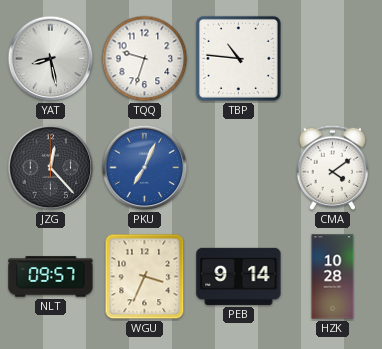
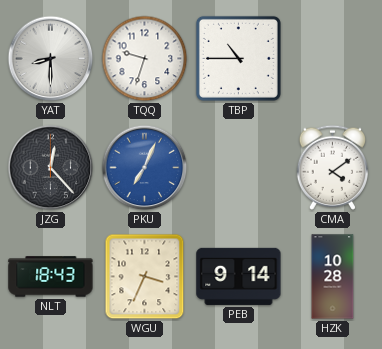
YAT: 8:28 -> 8:30 (51, 59)
TBP: 10:46 -> 10:45 (238, 58)
NLT: 09:57 -> 18:43 (51, 277)
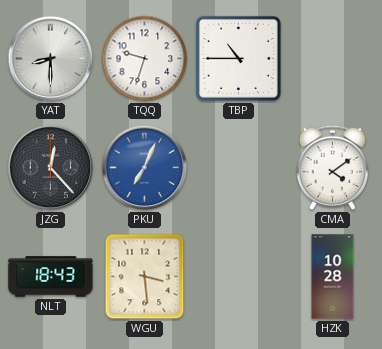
WGU: 3:34 -> 3:29 (145, 277)
PEB: 9:14 -> none (239, 276)
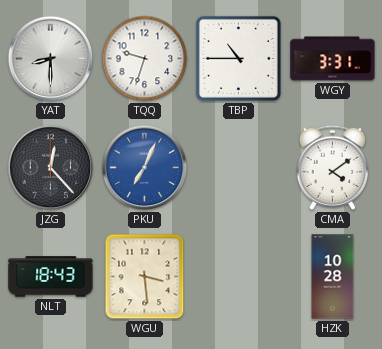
WGY: none -> 3:31 (333, 59)
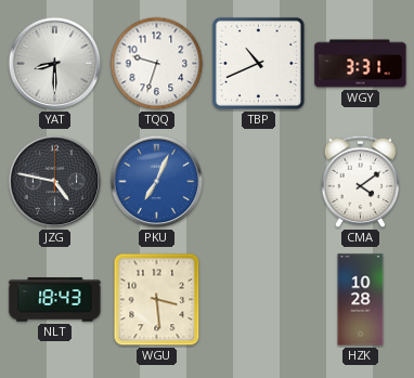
TBP: 10:45 -> 10:41 (258, 63)
JZG: 12:23 -> 4:47 (55, 182)
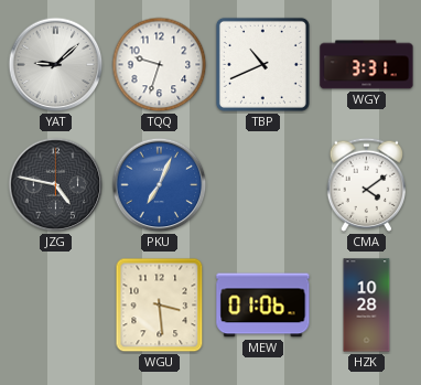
YAT: 8:30 -> 9:08 (56, 65)
NLT: 18:43 -> none (55, 300)
MEW: none -> 01:06 (263, 306)
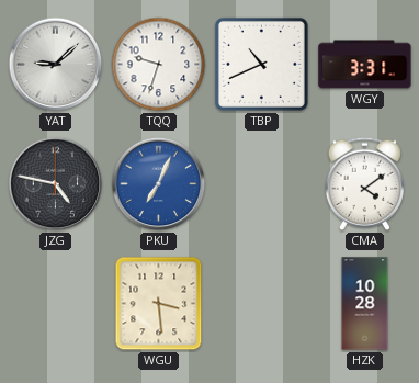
MEW: 01:06 -> none (263, 306)
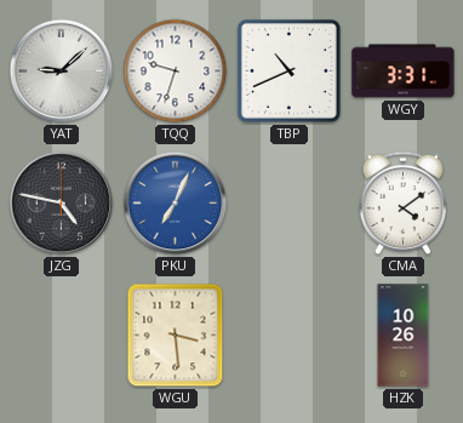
HZK: 10:28 -> 10:26 (404, 336)
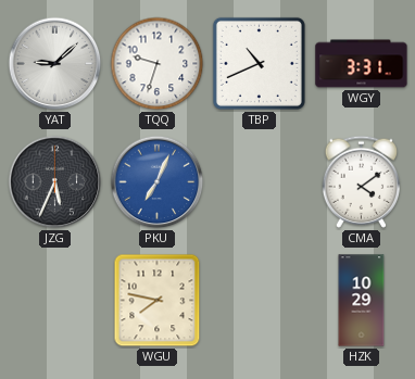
JZG: 4:47 -> 5:34 (55, 182)
WGU: 3:29 -> 7:47 (158, 301)
HZK: 10:26 -> 10:29 (362, 301)
